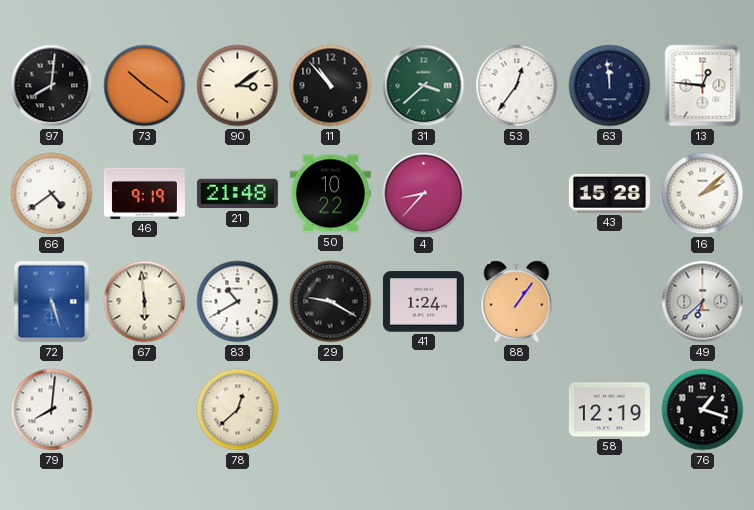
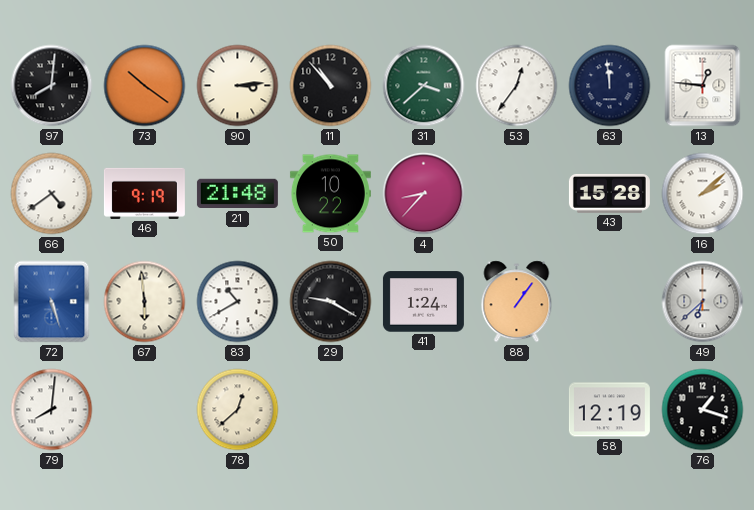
90: 3:09 -> 3:14 (238, 86)
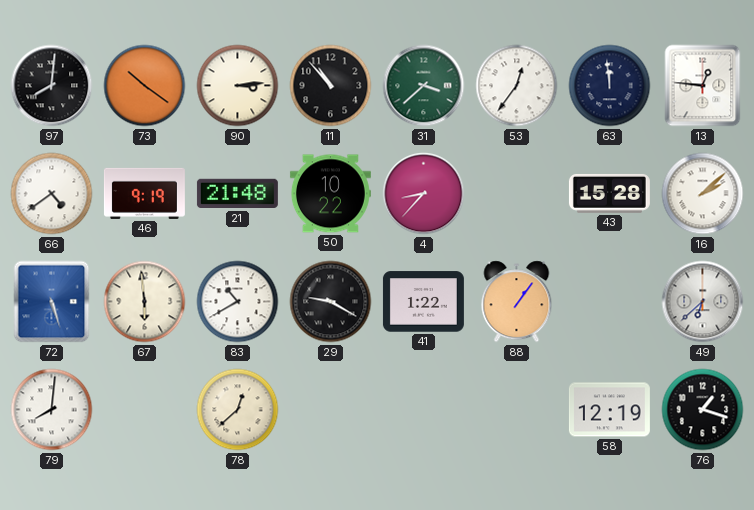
41: 1:24 -> 1:22 (423, 302)
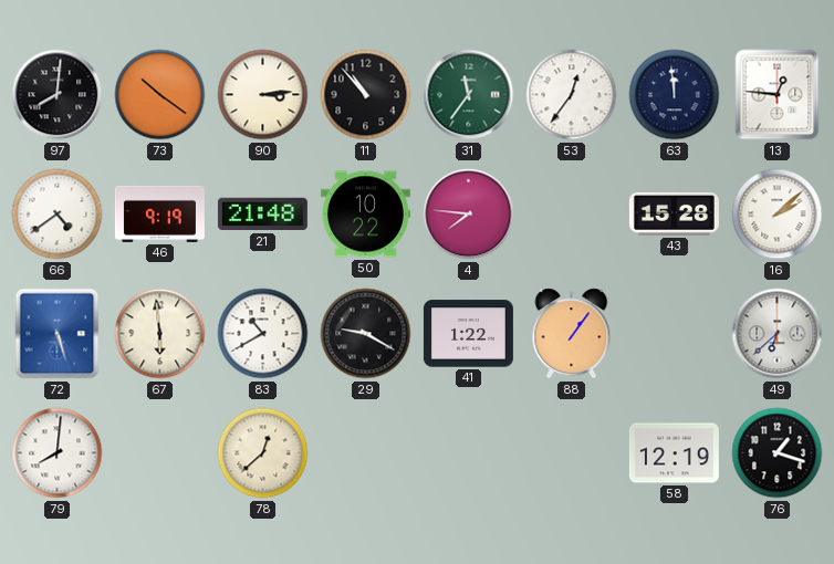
31: 3:38 -> 11:36 (469, 95)
4: 8:37 -> 7:46 (469, 215)
